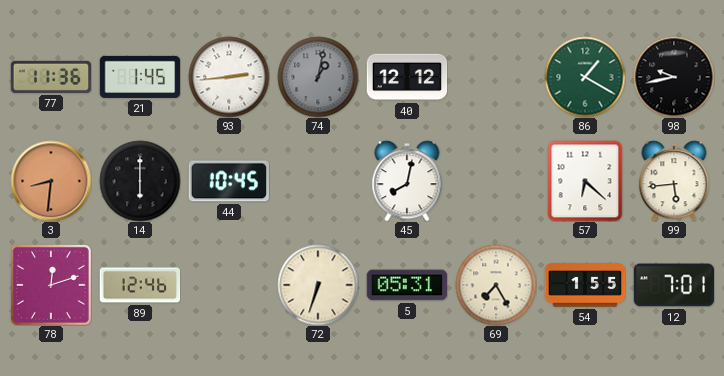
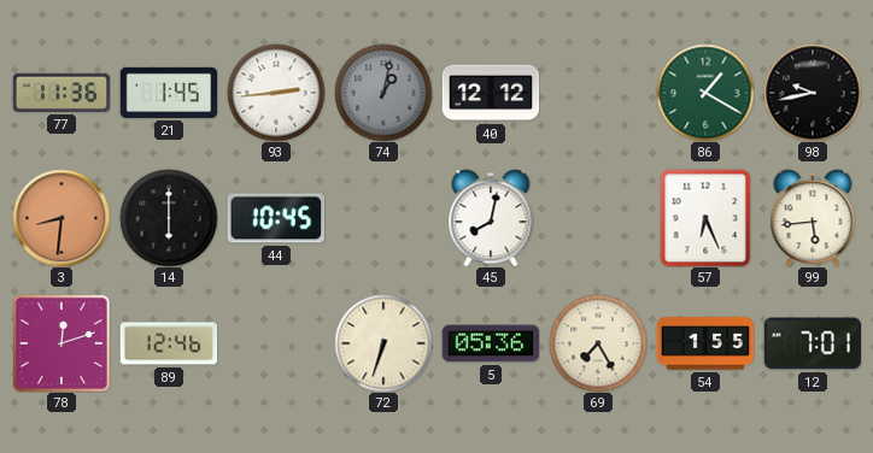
57: 6:22 -> 6:26 (705, 218)
5: 05:31 -> 05:36 (491, 343)
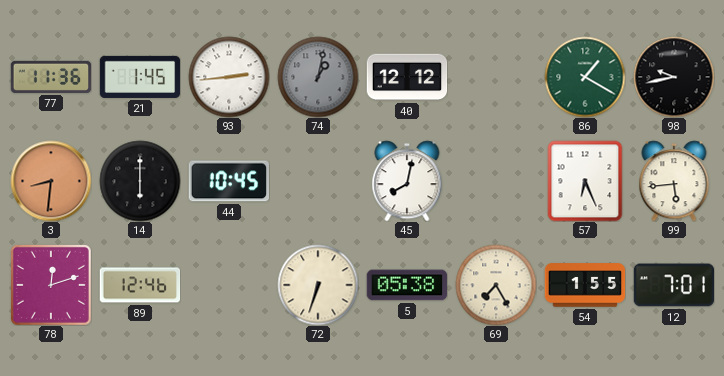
5: 05:36 -> 05:38 (407, 285)
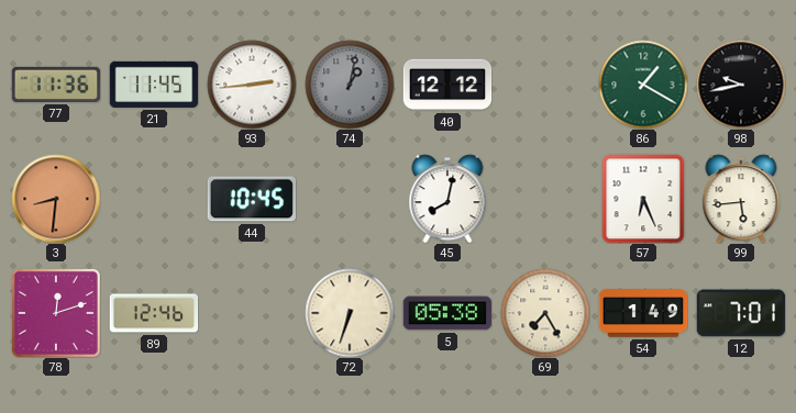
21: 1:45 -> 11:45 (154, 85)
14: 6:00 -> none (140, 181)
54: 1:55 -> 1:49 (643, 313)
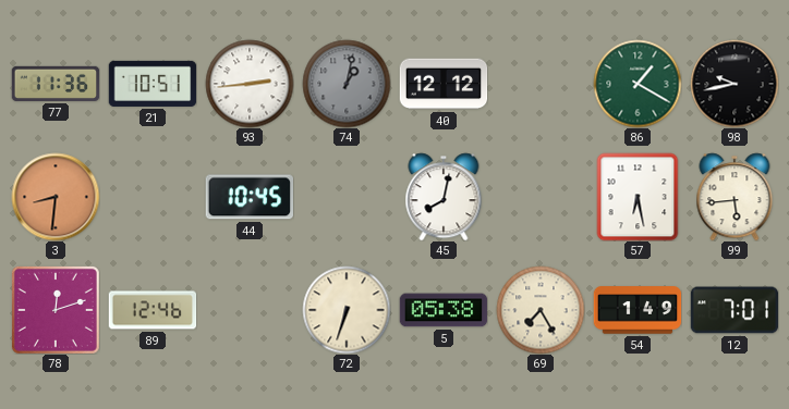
21: 11:45 -> 10:51 (153, 84)
57: 6:26 -> 6:28 (638, 197)
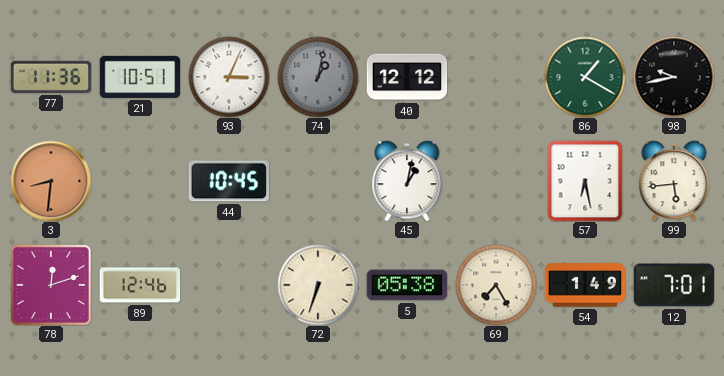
93: 2:44 -> 3:04 (229, 77)
45: 8:02 -> 1:02 (407, 181)
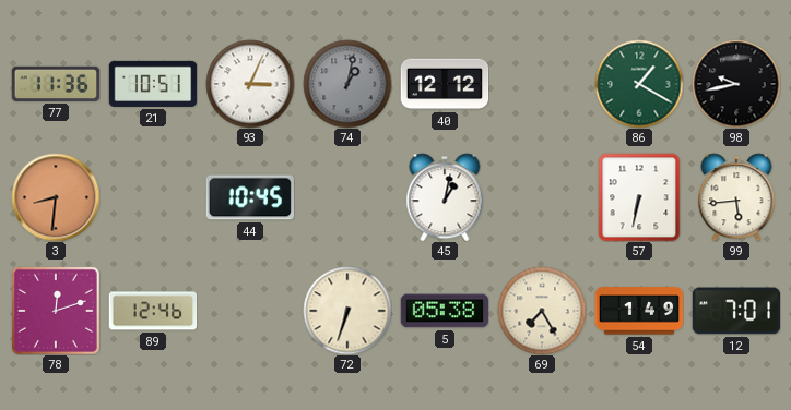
57: 6:28 -> 6:32 (639, 197)
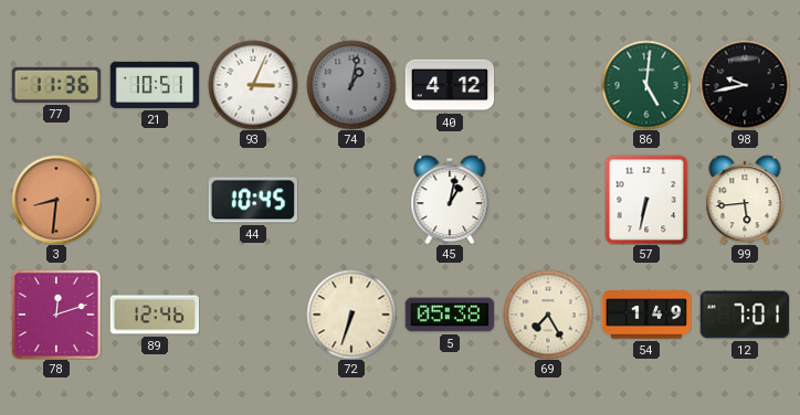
40: 12:12 -> 4:12 (450, 85)
86: 1:20 -> 5:01 (646, 85)
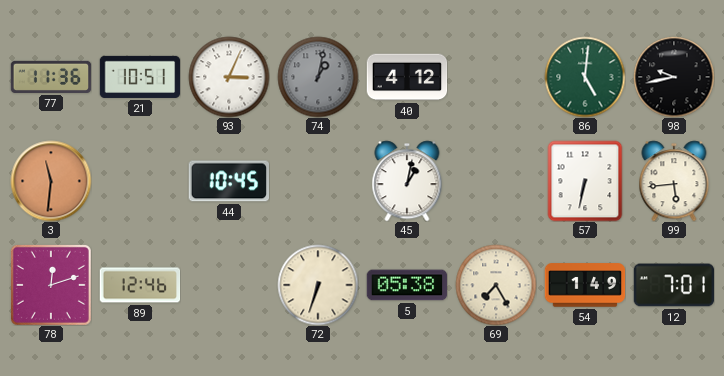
3: 8:31 -> 11:31 (51, 181)
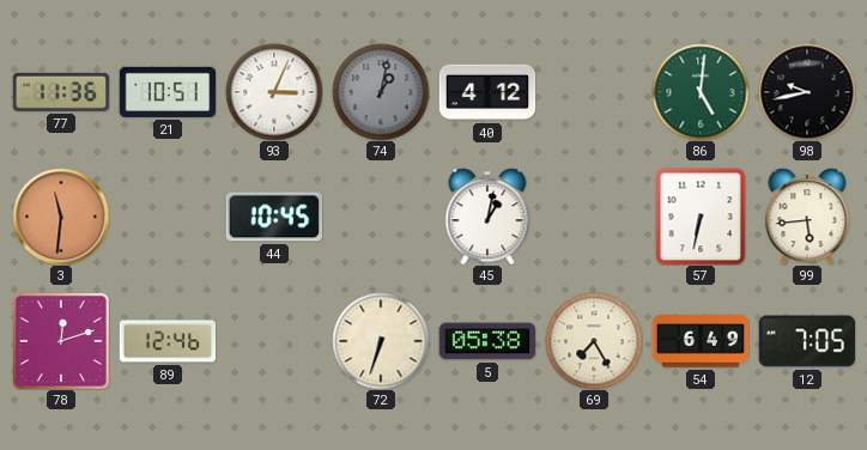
54: 1:49 -> 6:49 (701, 341)
12: 7:01 -> 7:05 (807, 341)
